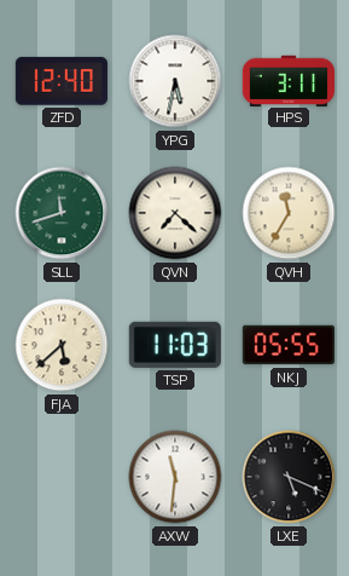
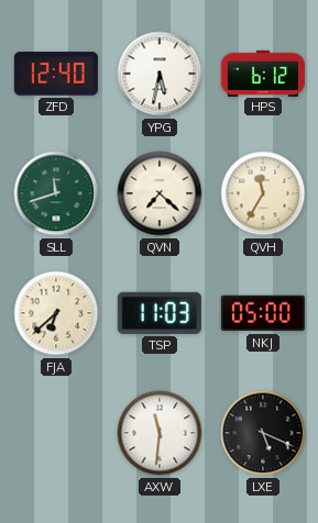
HPS: 3:11 -> 6:12 (263, 73)
FJA: 5:38 -> 6:38 (56, 313)
NKJ: 05:55 -> 05:00 (263, 313)
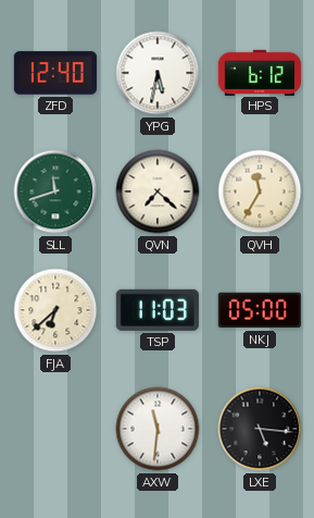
LXE: 5:19 -> 5:16 (260, 429)
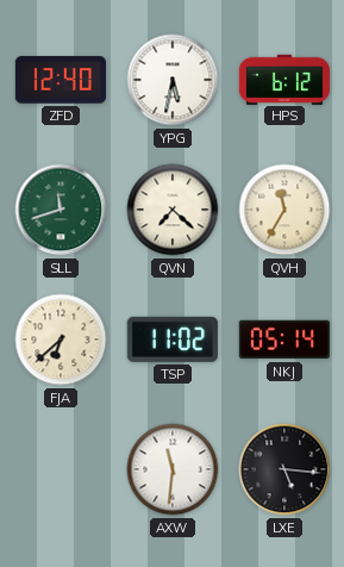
TSP: 11:03 -> 11:02 (173, 339)
NKJ: 05:00 -> 05:14 (284, 339)
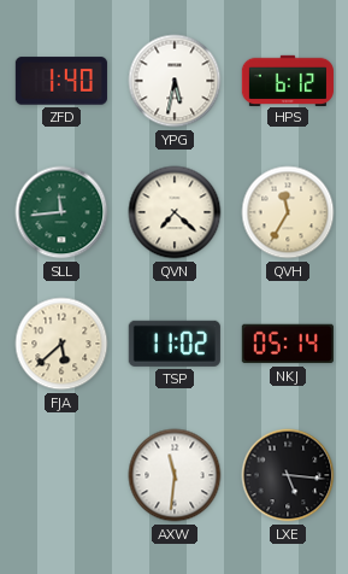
ZFD: 12:40 -> 1:40 (61, 81)
SLL: 11:42 -> 11:44 (61, 212)
FJA: 6:38 -> 5:38 (61, 344)
